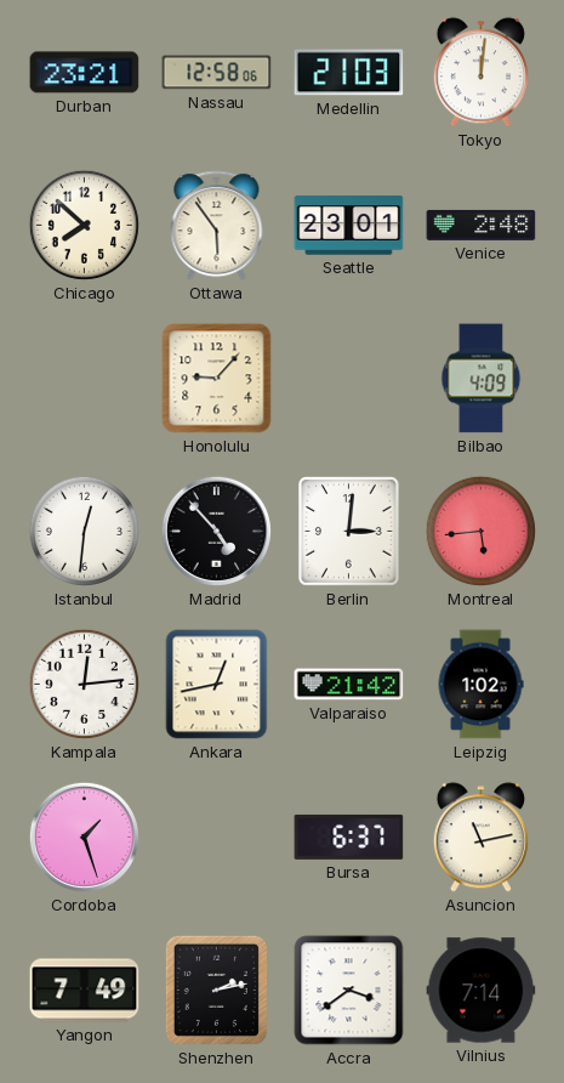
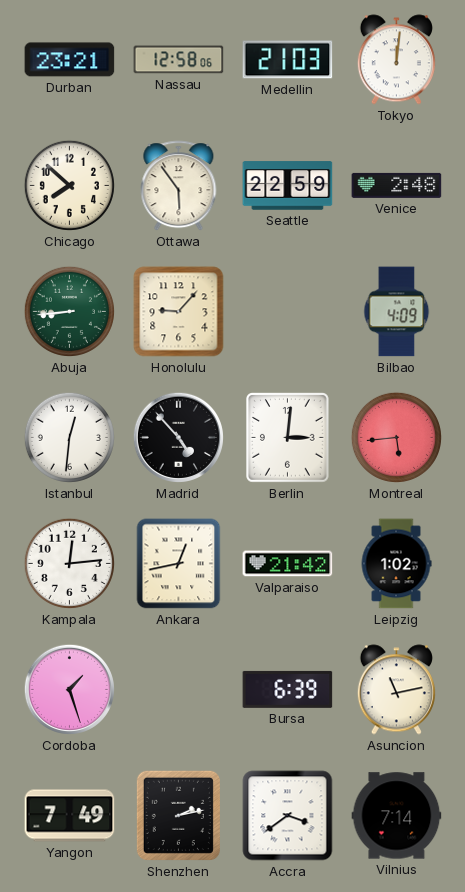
Seattle: 23:01 -> 22:59 (288, 186)
Abuja: none -> 8:44 (69, 311)
Bursa: 6:37 -> 6:39 (288, 689)
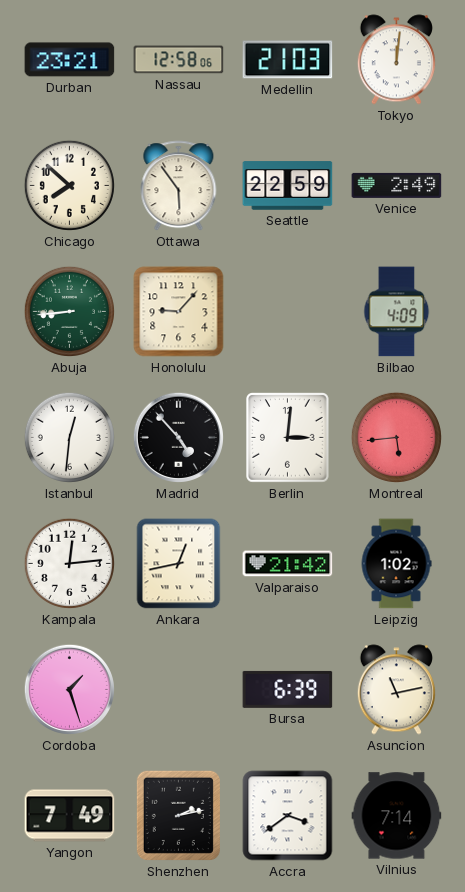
Venice: 2:48 -> 2:49 (397, 185)
